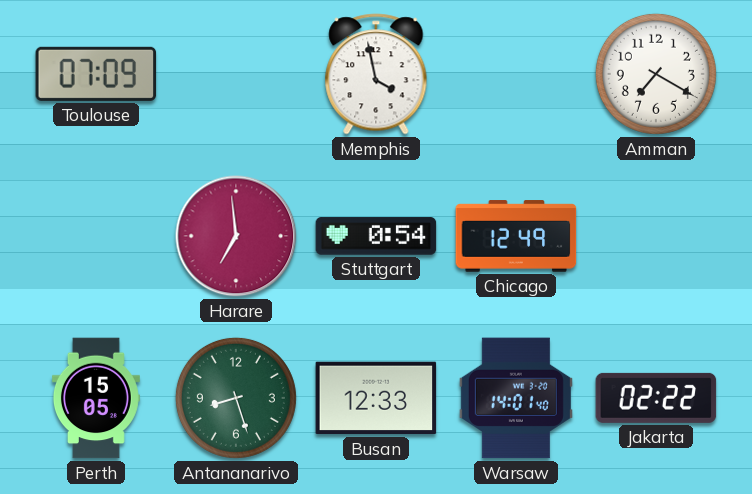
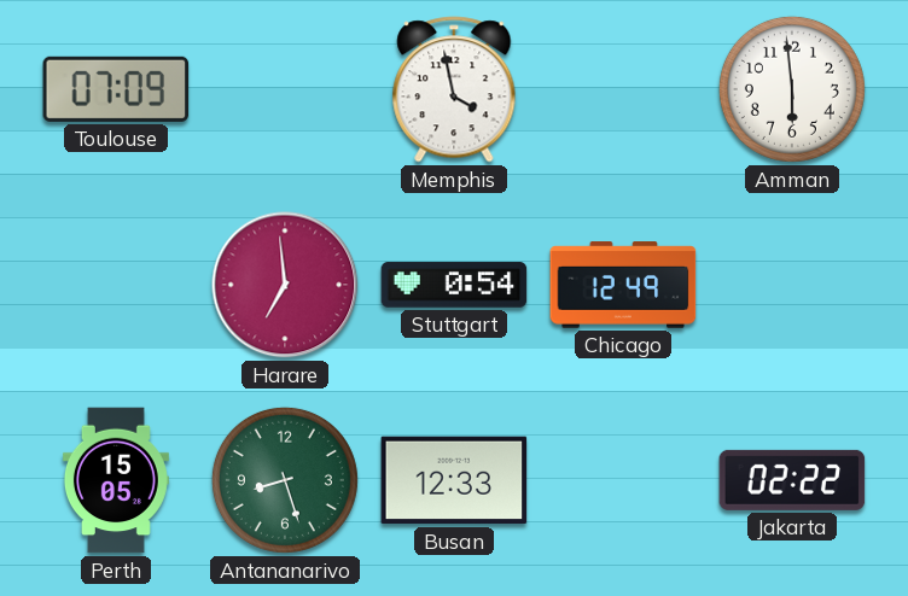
Amman: 7:20 -> 5:59 (792, 89)
Warsaw: 14:01 -> none (516, 398)
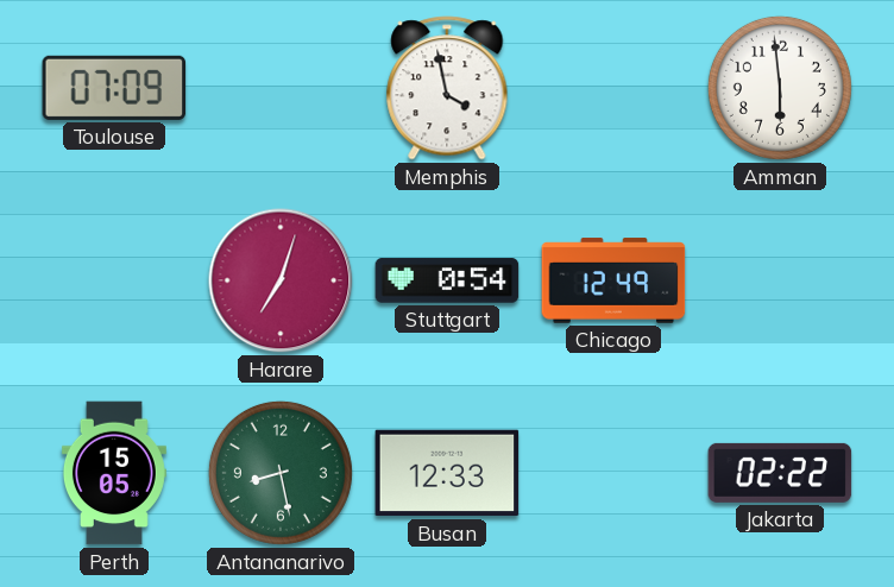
Harare: 6:59 -> 7:03 (281, 280)
Antananarivo: 8:27 -> 8:28 (281, 473)
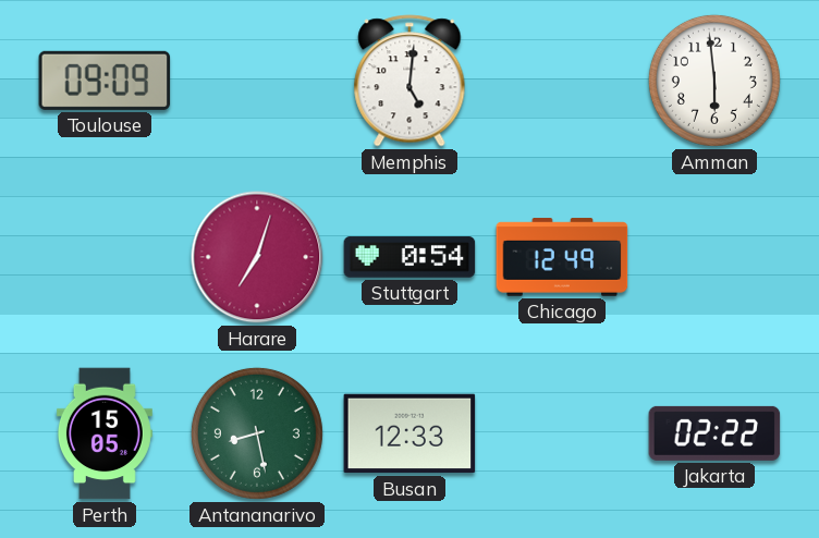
Toulouse: 07:09 -> 09:09 (105, 81)
Memphis: 3:58 -> 5:01 (409, 81)
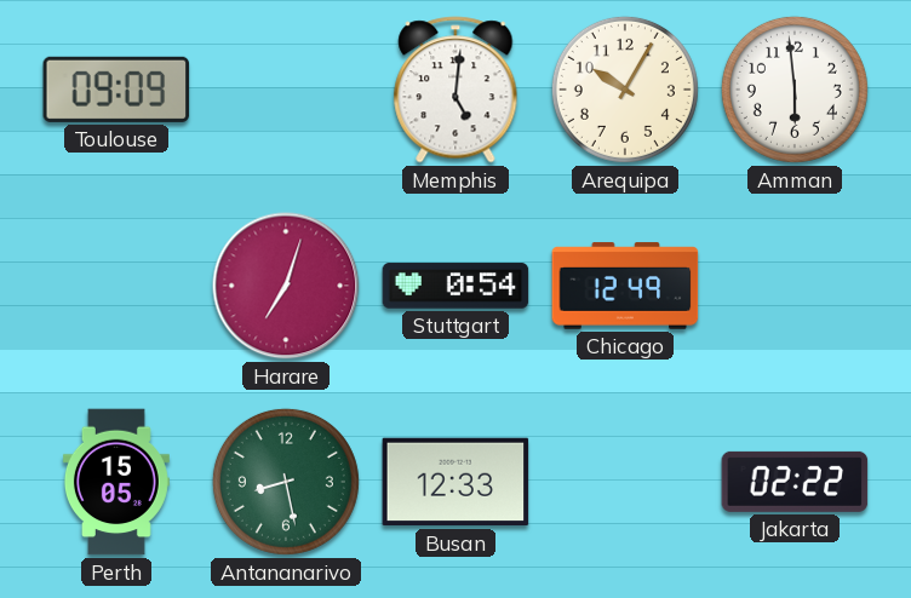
Arequipa: none -> 10:05 (625, 90)
